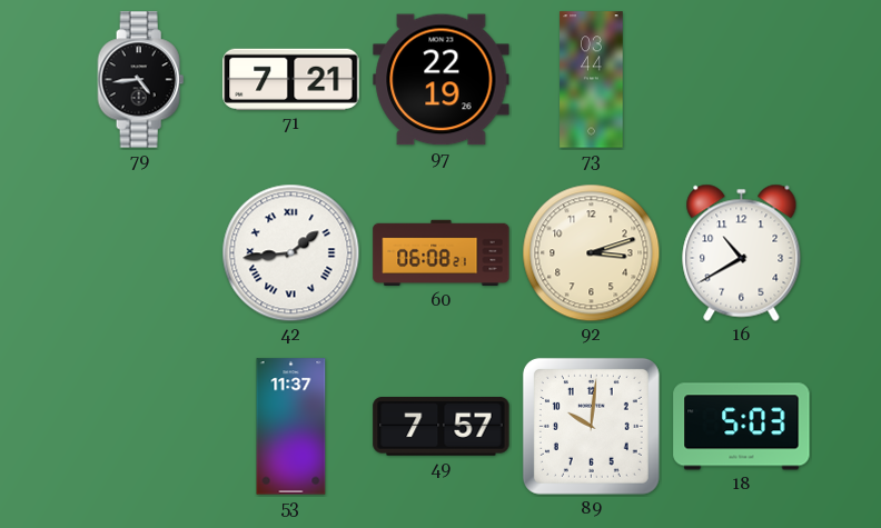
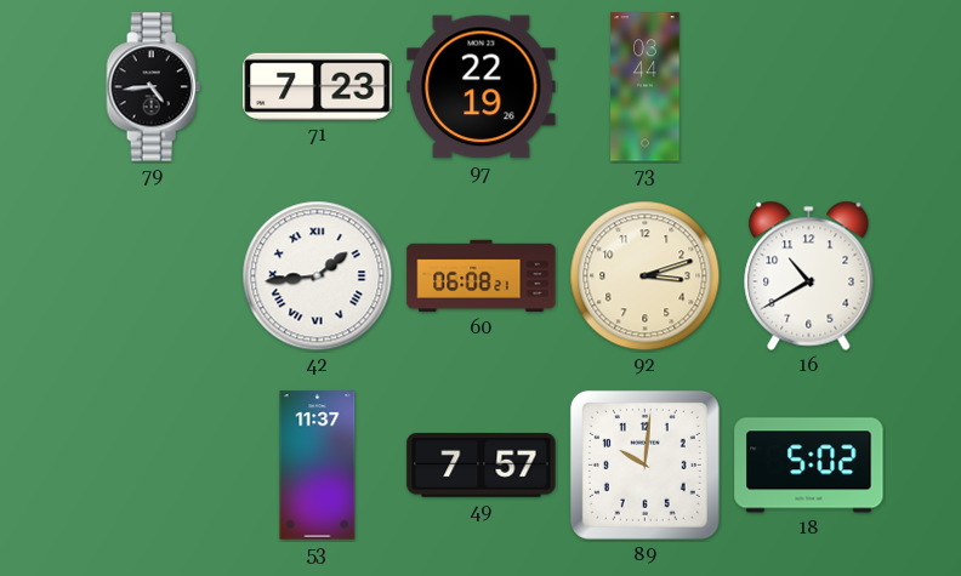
71: 7:21 -> 7:23 (318, 86)
18: 5:03 -> 5:02 (809, 466)
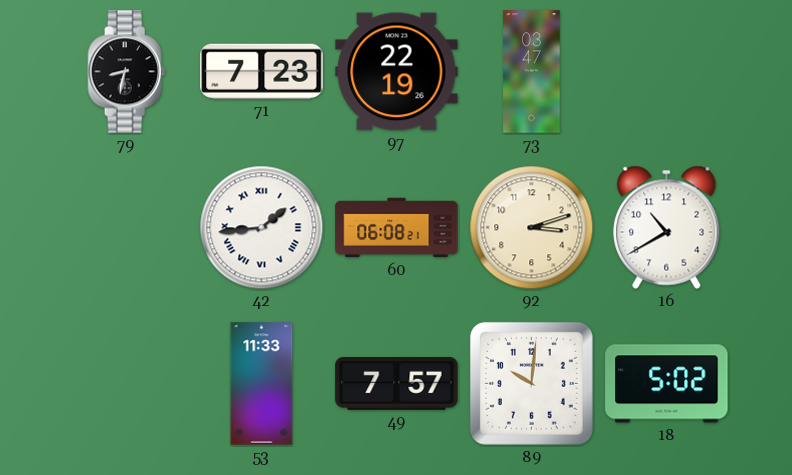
79: 4:44 -> 8:32 (127, 72)
73: 03:44 -> 03:47 (532, 72)
53: 11:37 -> 11:33 (262, 384)
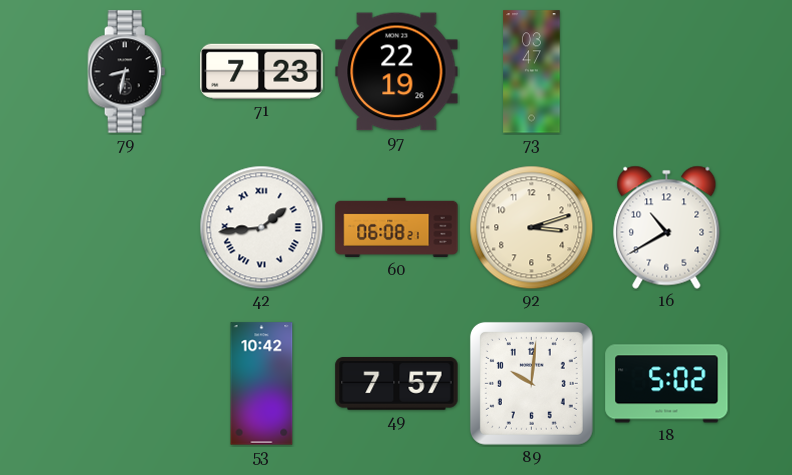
53: 11:33 -> 10:42 (262, 384)
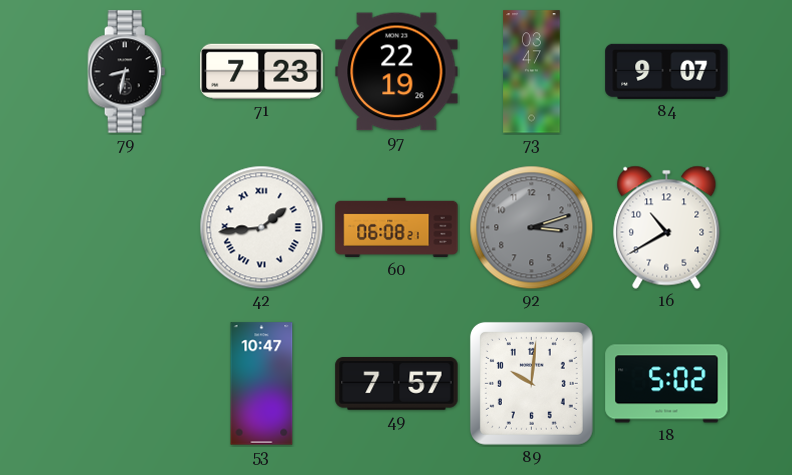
84: none -> 9:07 (667, 71)
92 dial: cream -> grey (532, 228)
53: 10:42 -> 10:47 (262, 384)
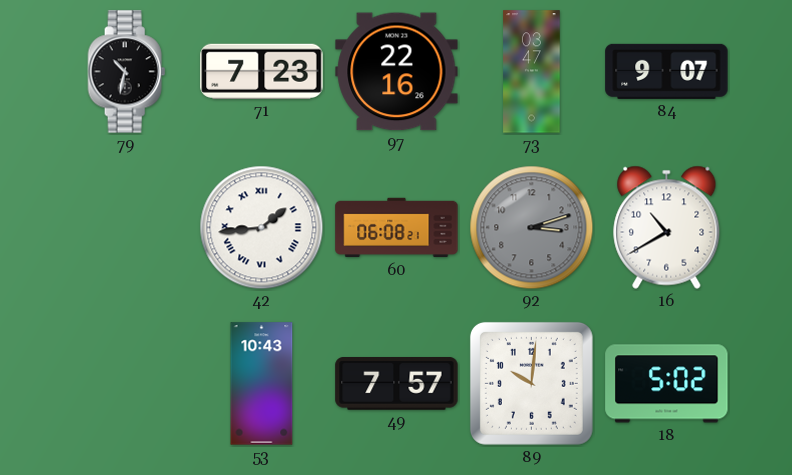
79: 8:32 -> 10:32 (127, 72)
97: 22:19 -> 22:16 (397, 72)
53: 10:47 -> 10:43 (262, 384)
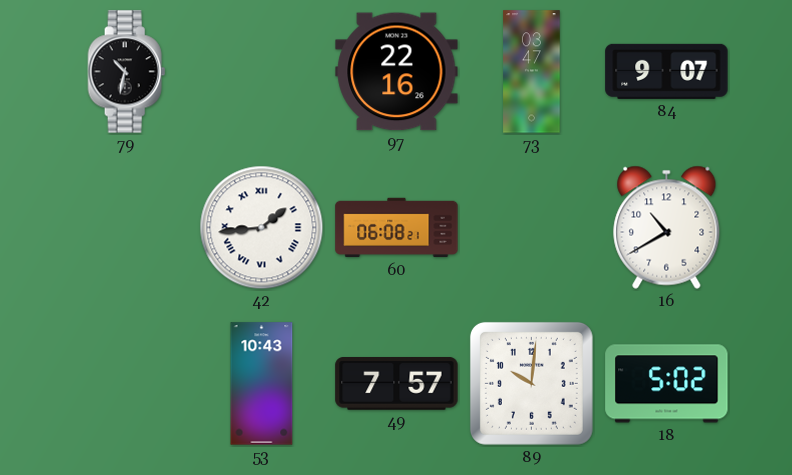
71: 7:23 -> none (262, 71)
92: 3:12 -> none (532, 228)
